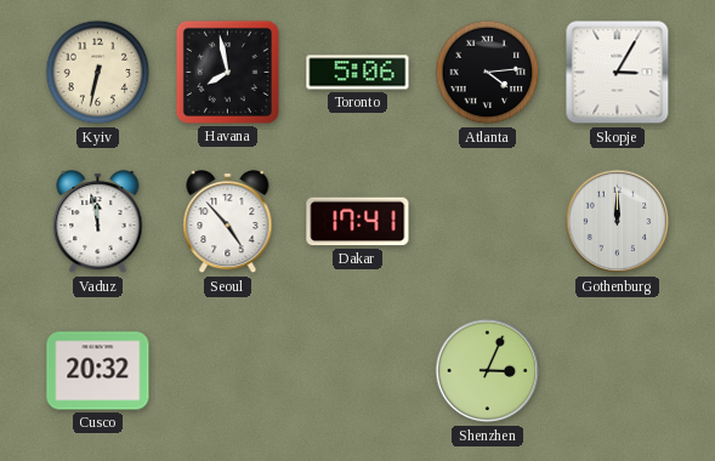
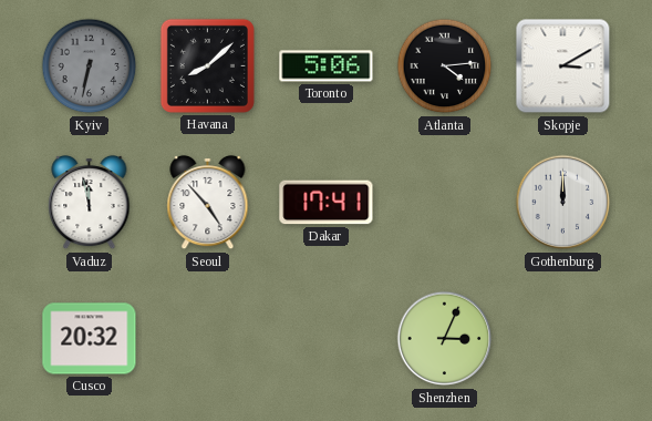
Kyiv dial: cream -> grey (90, 66)
Havana: 7:58 -> 8:08 (207, 65)
Skopje: 3:05 -> 3:10 (563, 66)
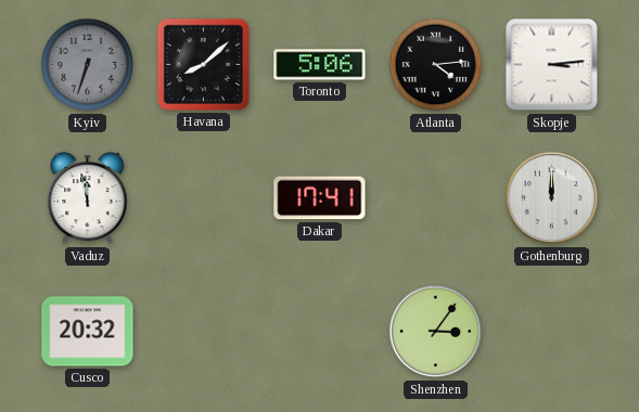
Kyiv: 6:32 -> 6:33 (88, 65)
Skopje: 3:10 -> 3:14 (552, 65)
Seoul: 4:53 -> none (208, 203)
Shenzhen: 3:04 -> 3:06 (436, 332)
